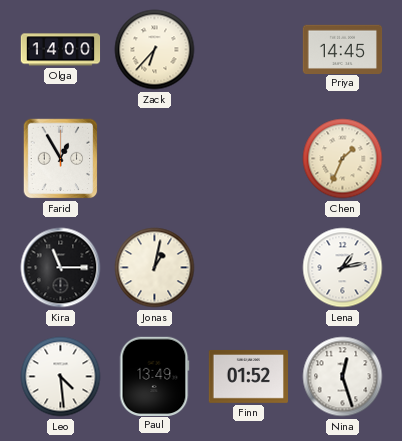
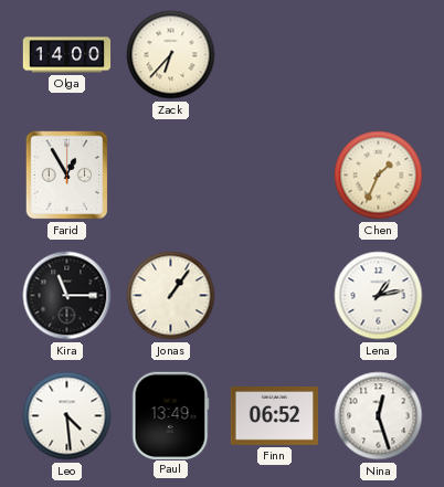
Priya: 14:45 -> none (343, 49)
Jonas: 1:02 -> 1:06 (171, 296)
Finn: 01:52 -> 06:52 (275, 415)
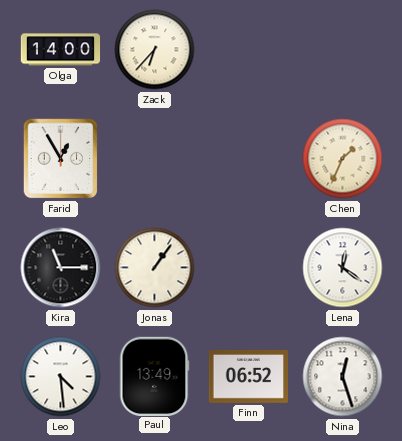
Lena: 1:13 -> 12:21 (343, 268)
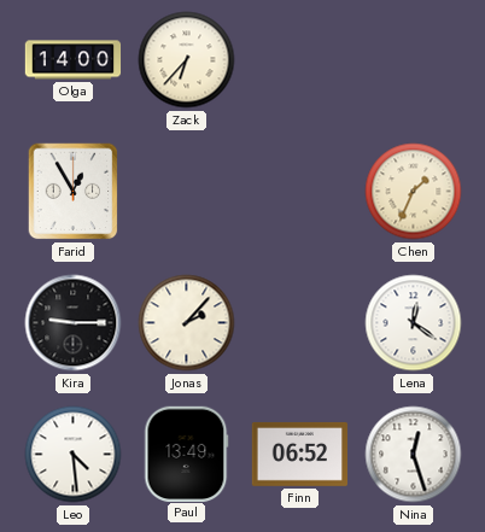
Kira: 11:15 -> 9:15 (74, 323)
Jonas: 1:06 -> 2:07 (187, 323)
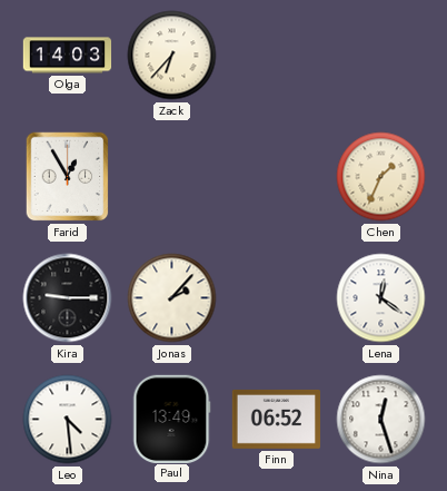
Olga: 14:00 -> 14:03 (68, 56)
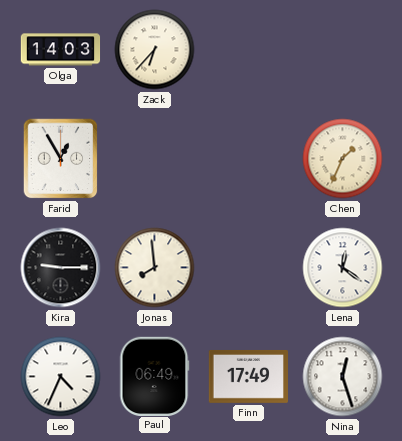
Jonas: 2:07 -> 7:59 (155, 268)
Leo: 4:29 -> 4:34 (61, 377)
Paul: 13:49 -> 06:49 (154, 376)
Finn: 06:52 -> 17:49 (249, 376)
